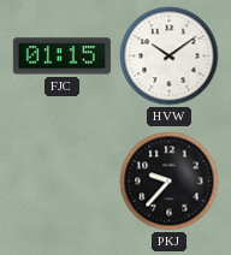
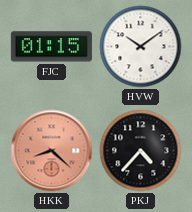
HKK: none -> 8:22 (52, 151)
PKJ: 9:37 -> 4:37 (141, 151)
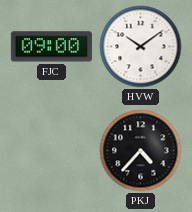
FJC: 01:15 -> 09:00 (51, 47)
HKK: 8:22 -> none (52, 151)
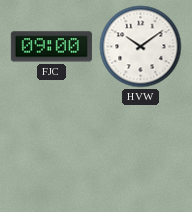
PKJ: 4:37 -> none (141, 151)
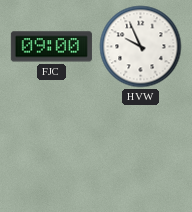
HVW: 10:09 -> 9:56 (141, 47)
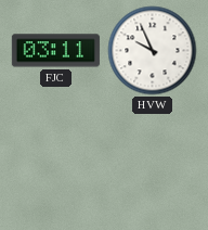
FJC: 09:00 -> 03:11 (55, 51)
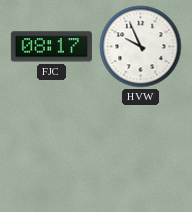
FJC: 03:11 -> 08:17 (51, 47)
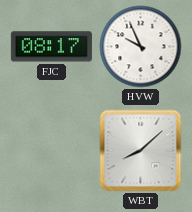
WBT: none -> 8:08 (141, 151)
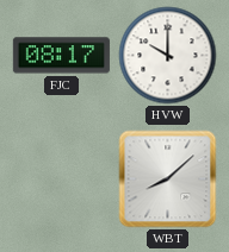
HVW: 9:56 -> 10:00 (168, 56)
